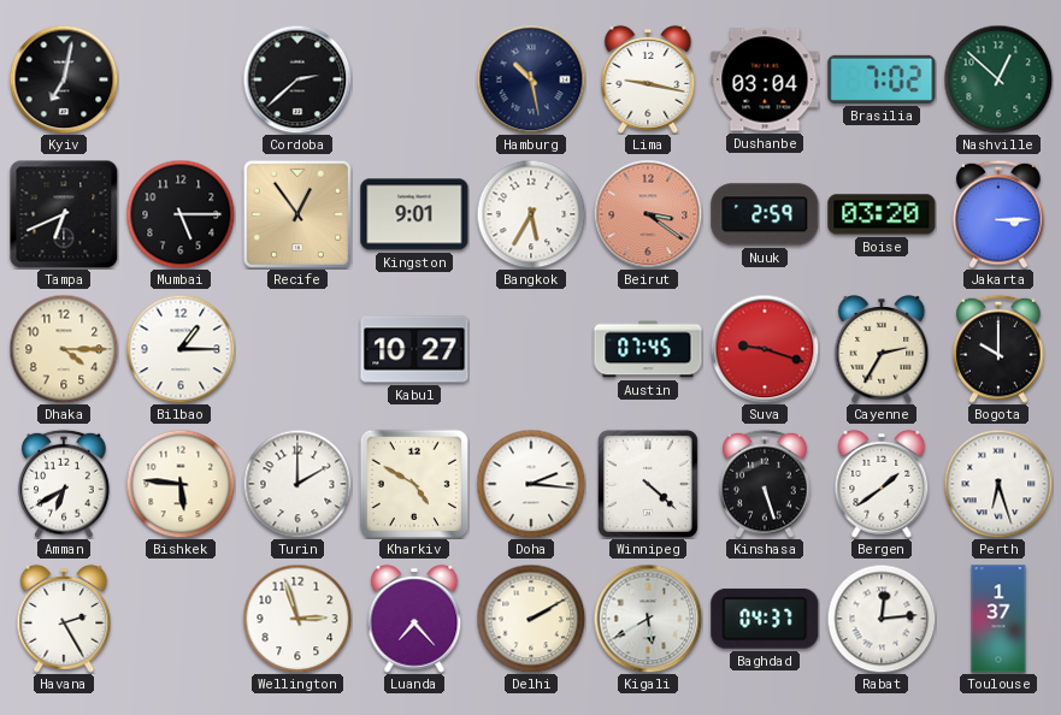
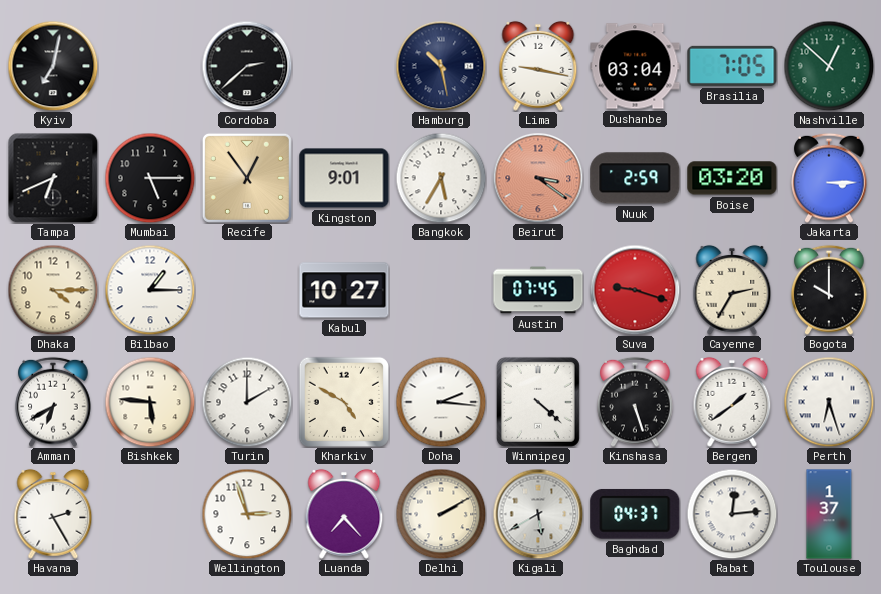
Brasilia: 7:02 -> 7:05 (732, 66)
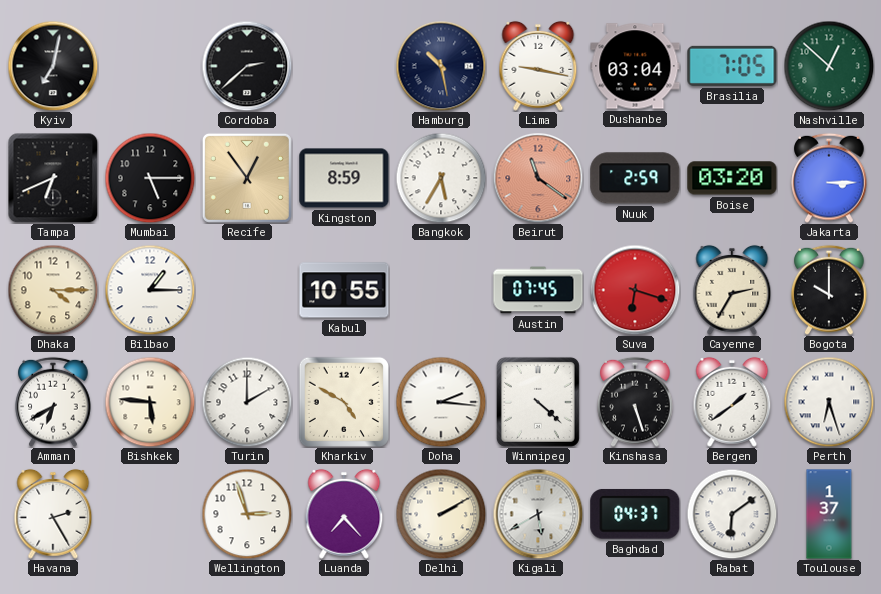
Kingston: 9:01 -> 8:59 (344, 178)
Beirut: 3:21 -> 11:21 (538, 178)
Kabul: 10:27 -> 10:55 (344, 290)
Suva: 9:18 -> 6:18 (635, 290)
Rabat: 12:14 -> 6:09 (732, 514)
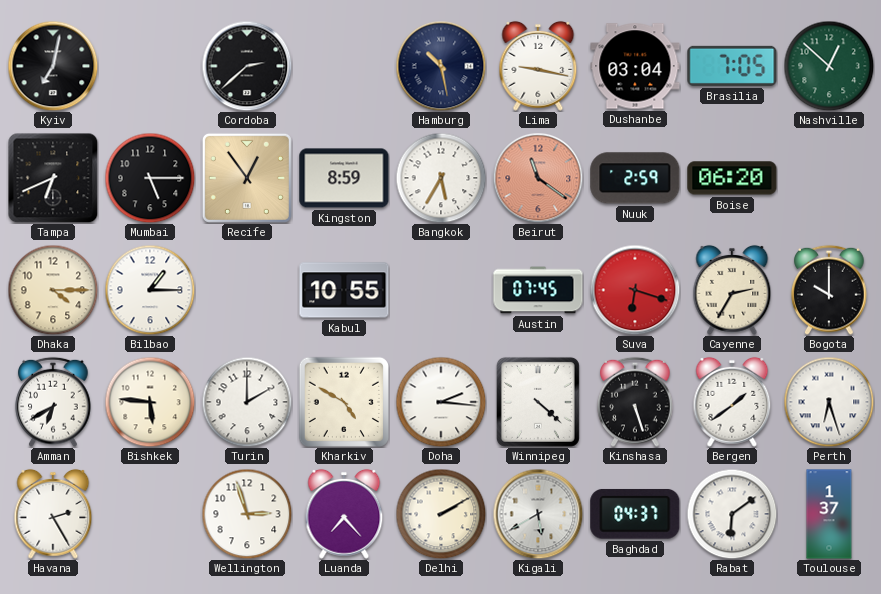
Boise: 03:20 -> 06:20 (732, 178)
Jakarta: 3:15 -> none (829, 178)
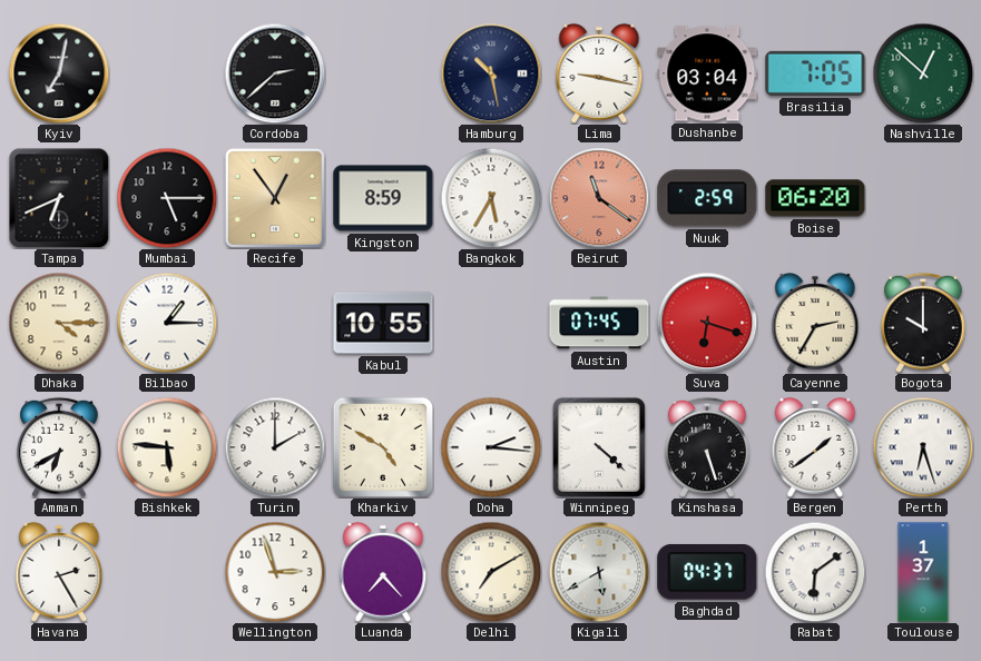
Delhi: 2:10 -> 7:10 (491, 572)
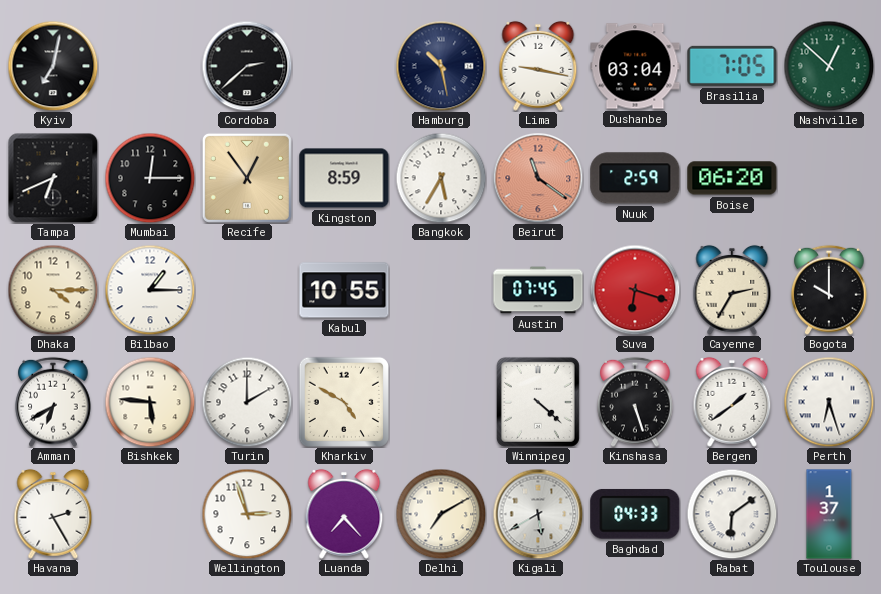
Mumbai: 5:15 -> 12:15 (150, 178)
Doha: 2:16 -> none (491, 447)
Baghdad: 04:37 -> 04:33 (635, 514)
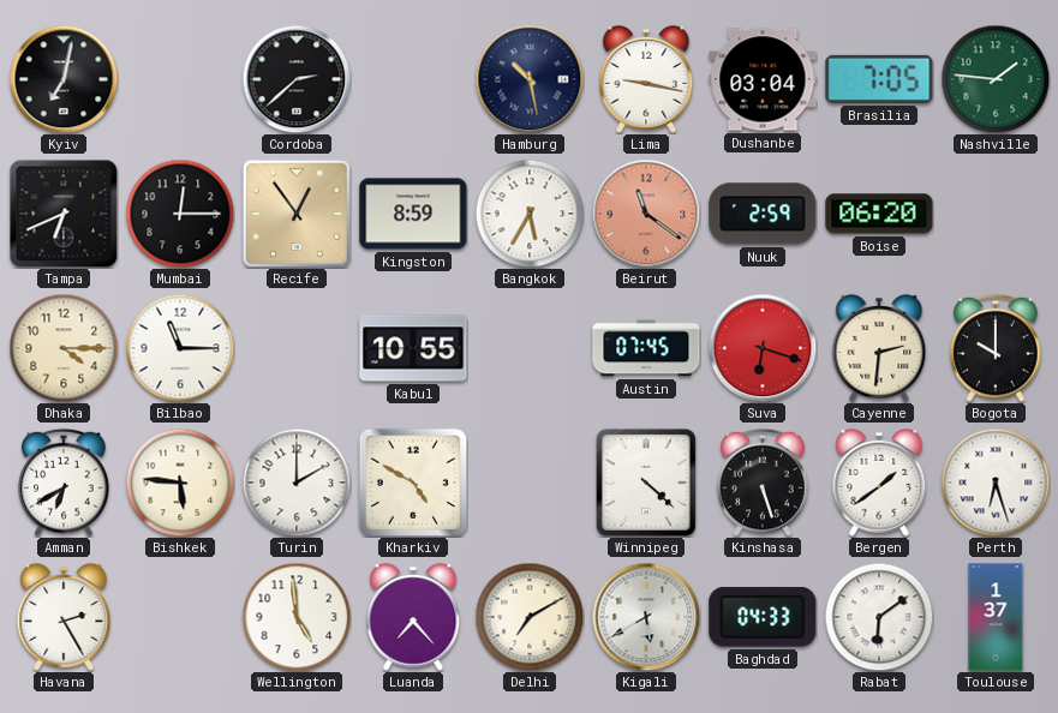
Nashville: 12:52 -> 1:46 (996, 79)
Bilbao: 1:15 -> 11:15 (180, 348)
Cayenne: 2:35 -> 2:31 (879, 348)
Wellington: 2:57 -> 4:59 (297, 617)
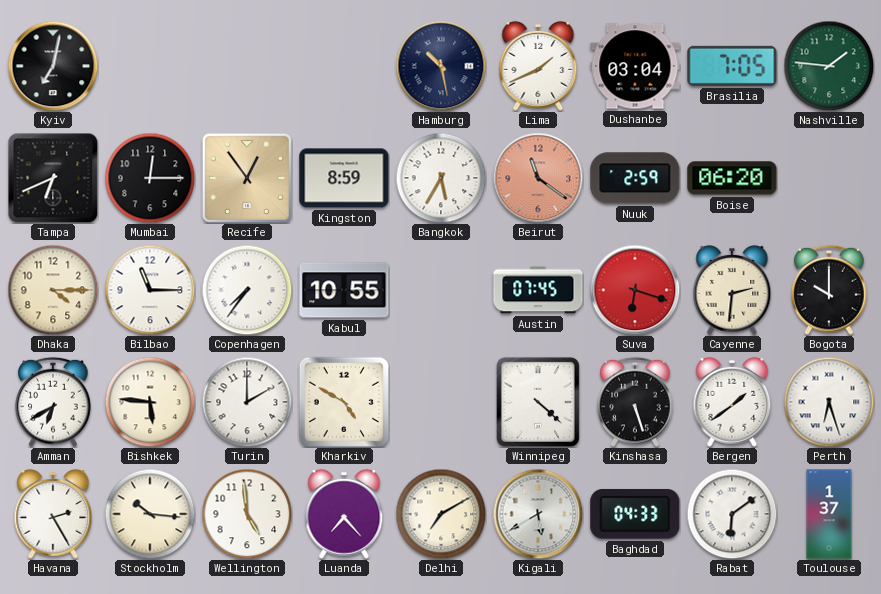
Cordoba: 2:38 -> none (297, 79)
Lima: 9:17 -> 1:41 (538, 66)
Copenhagen: none -> 7:36 (247, 290)
Stockholm: none -> 10:16 (150, 514)
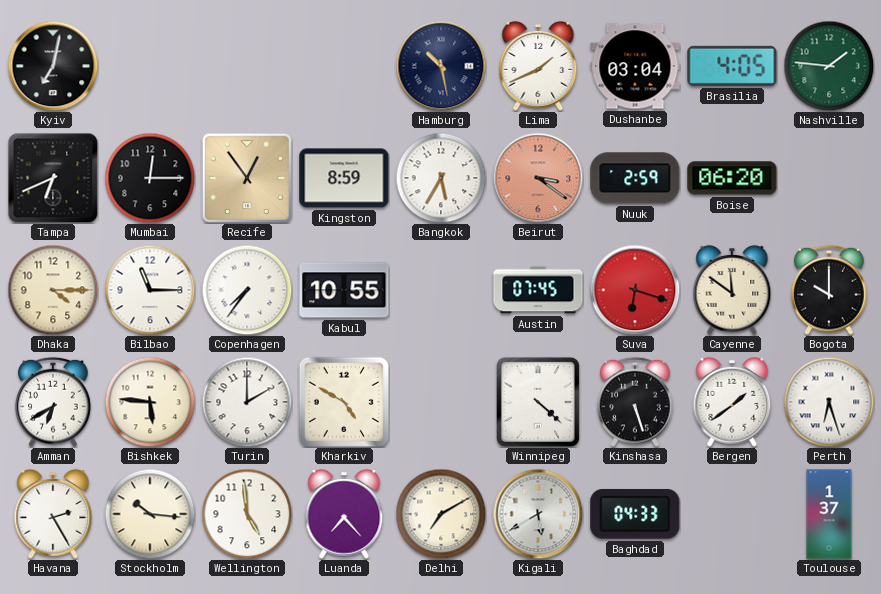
Brasilia: 7:05 -> 4:05 (732, 66)
Beirut: 11:21 -> 3:21 (538, 178)
Cayenne: 2:31 -> 11:51 (732, 290)
Rabat: 6:09 -> none (732, 514)
